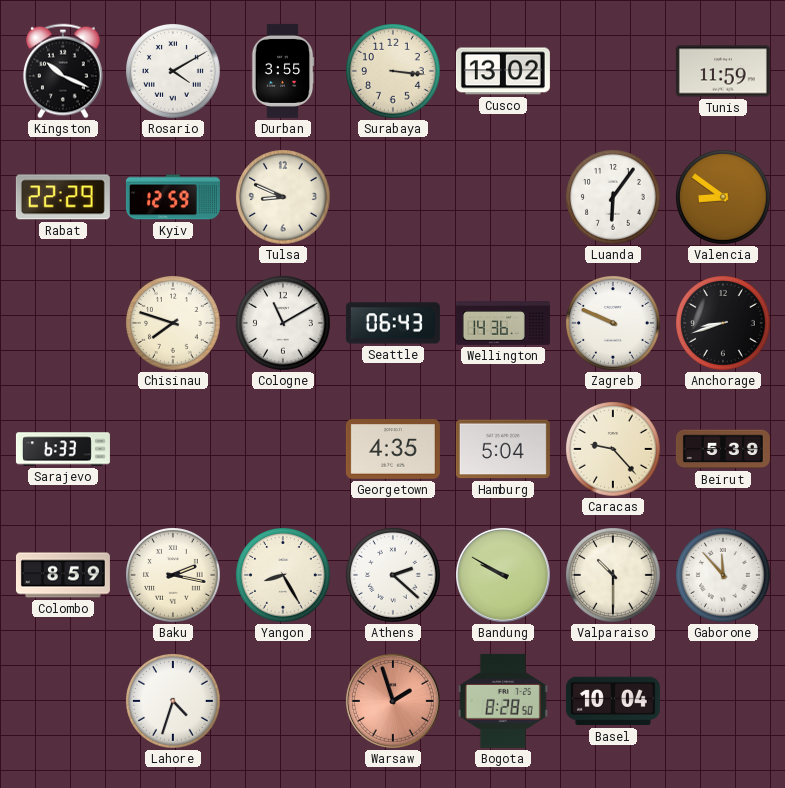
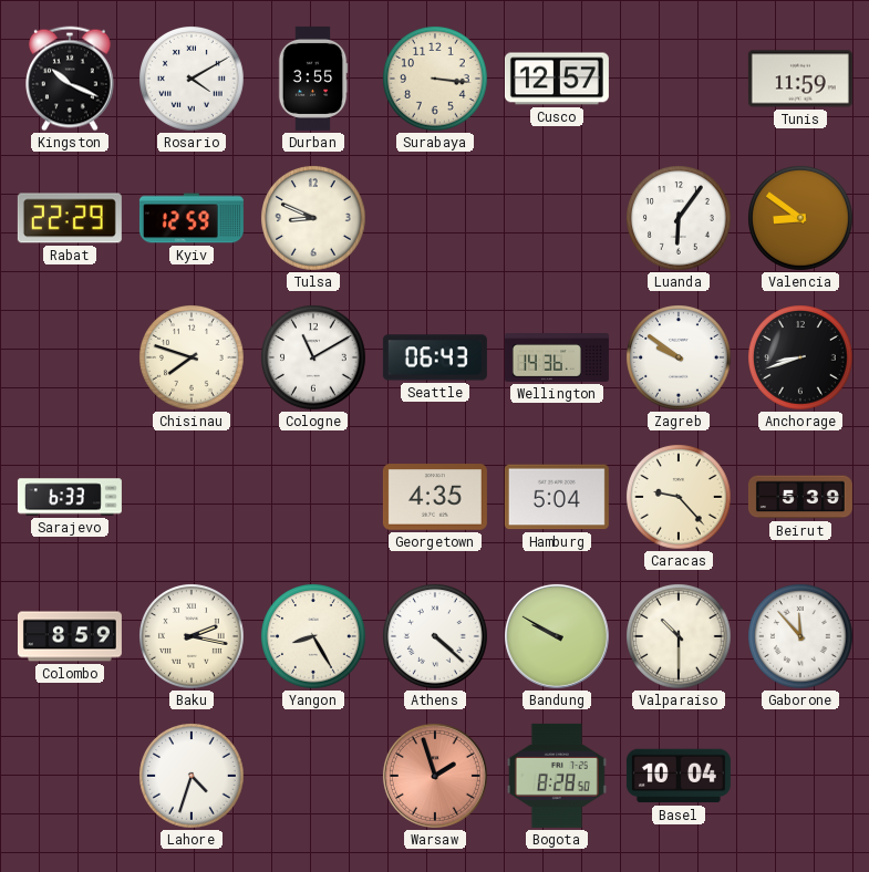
Cusco: 13:02 -> 12:57 (557, 79)
Zagreb: 9:49 -> 9:51 (680, 359)
Athens: 2:22 -> 4:22 (436, 637)
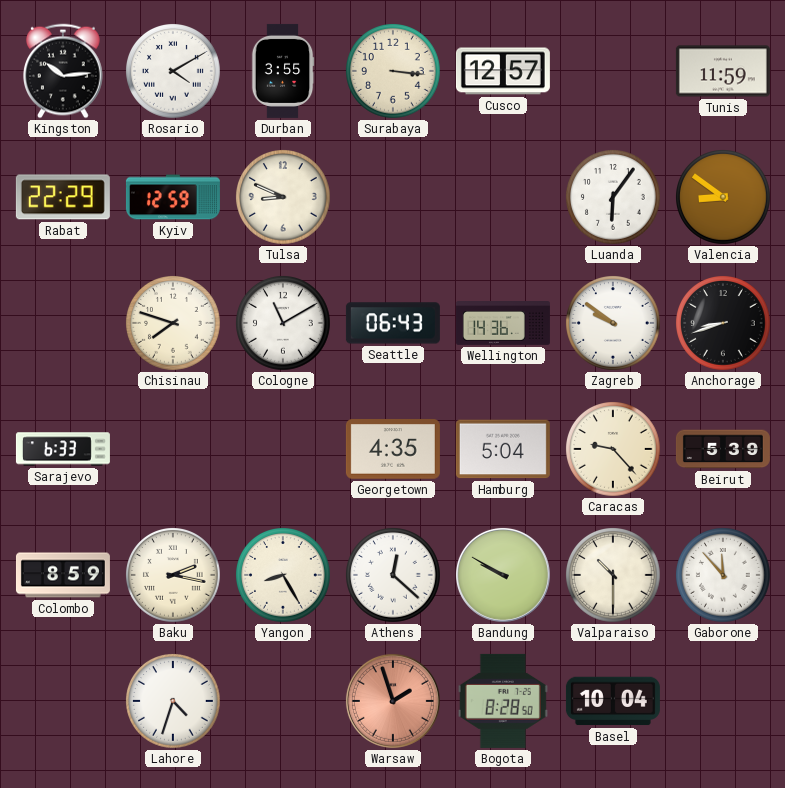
Kingston: 10:19 -> 10:14 (64, 71)
Athens: 4:22 -> 12:22 (394, 576)
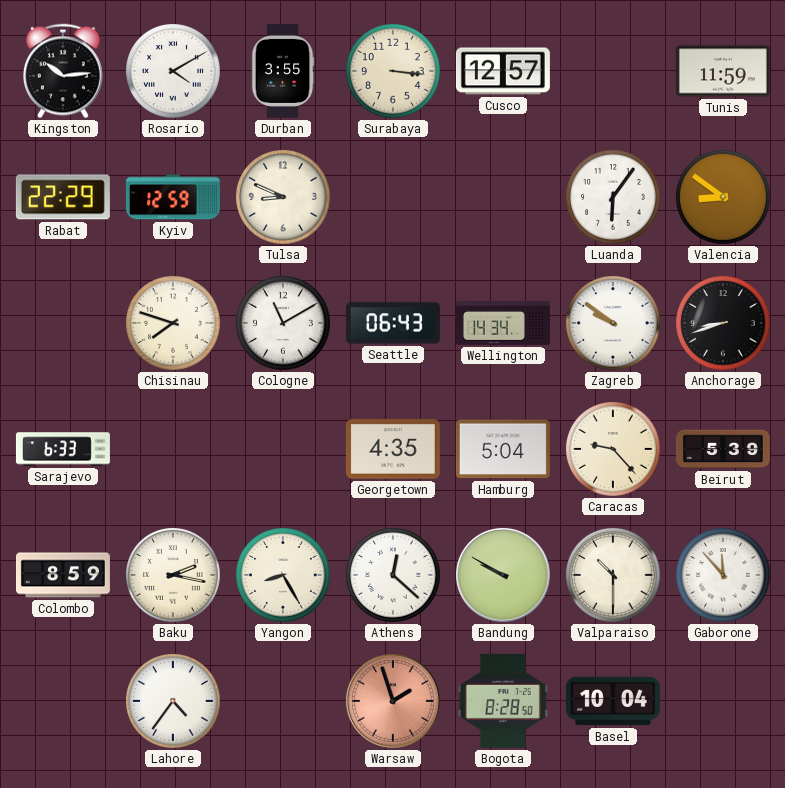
Wellington: 14:36 -> 14:34 (503, 324)
Lahore: 4:33 -> 4:36 (174, 702)
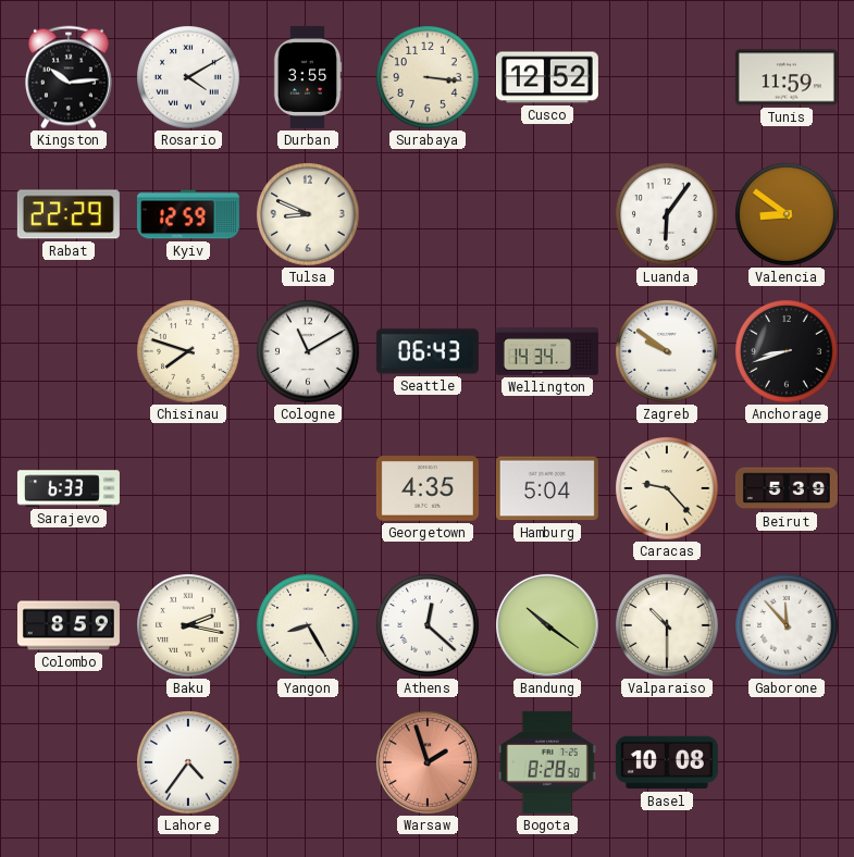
Cusco: 12:57 -> 12:52 (547, 77)
Bandung: 9:50 -> 10:21 (547, 625)
Basel: 10:04 -> 10:08 (667, 762)
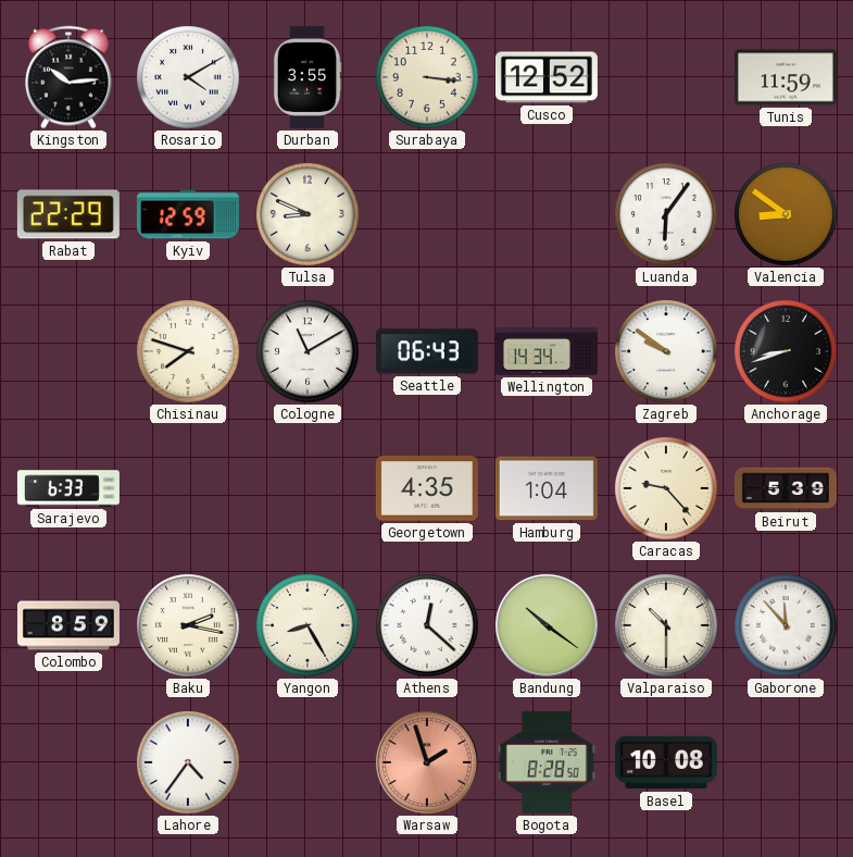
Hamburg: 5:04 -> 1:04 (547, 488)
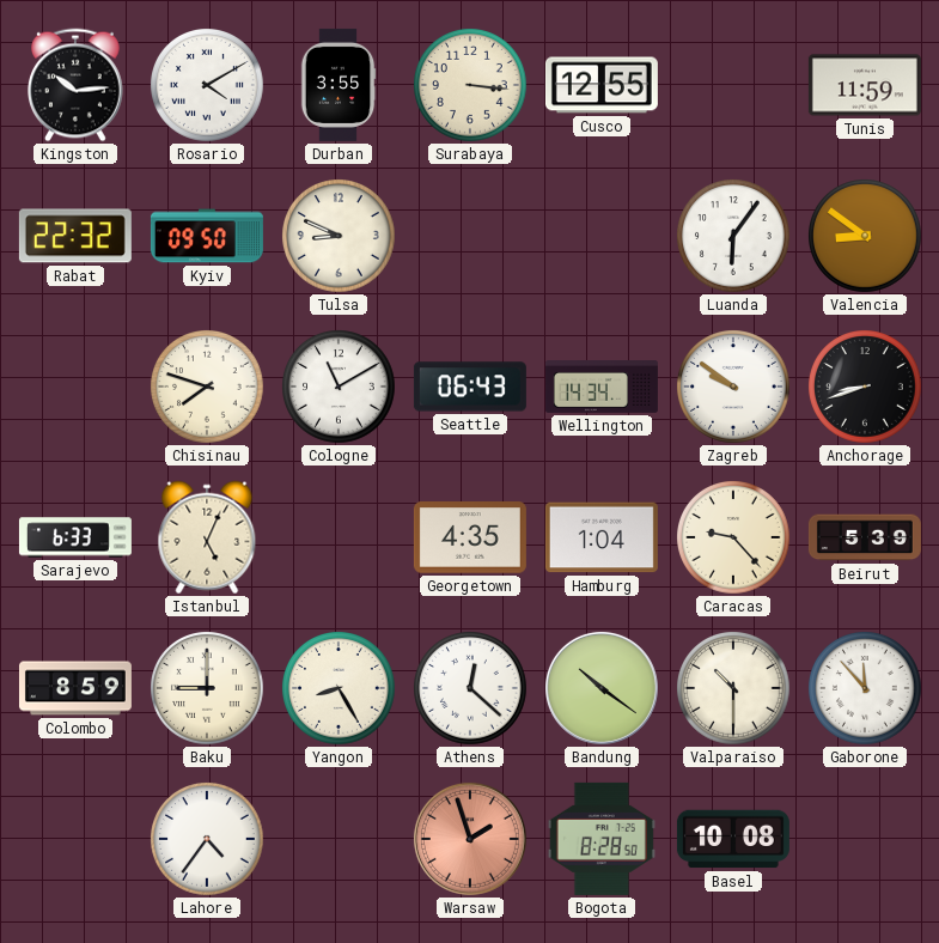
Cusco: 12:52 -> 12:55 (602, 85)
Rabat: 22:29 -> 22:32 (75, 236)
Kyiv: 12:59 -> 09:50 (207, 236)
Istanbul: none -> 5:04 (207, 537)
Baku: 2:17 -> 9:00 (208, 689)
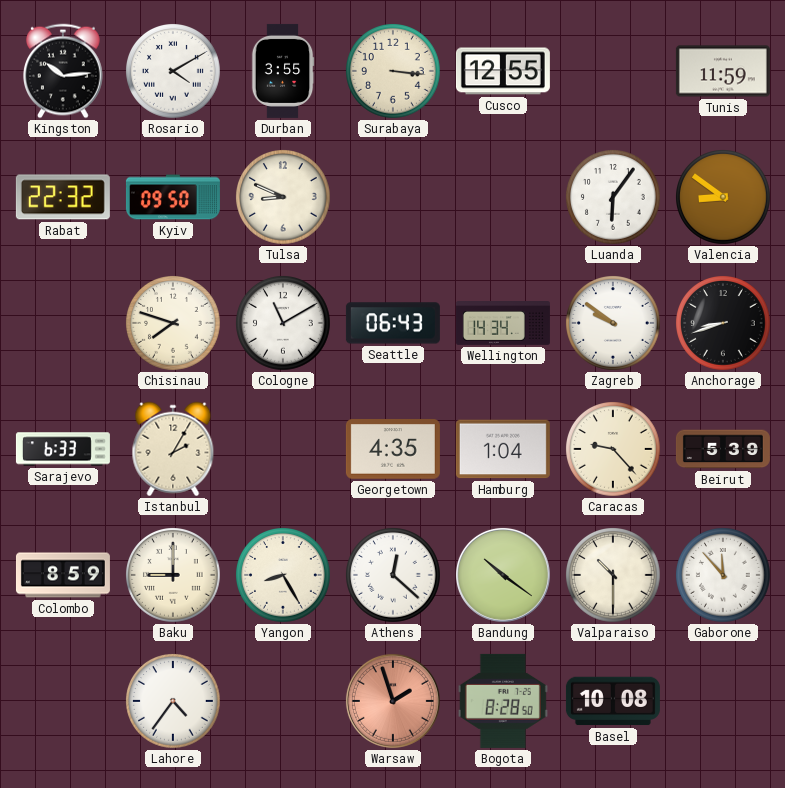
Istanbul: 5:04 -> 2:05 (173, 449)
